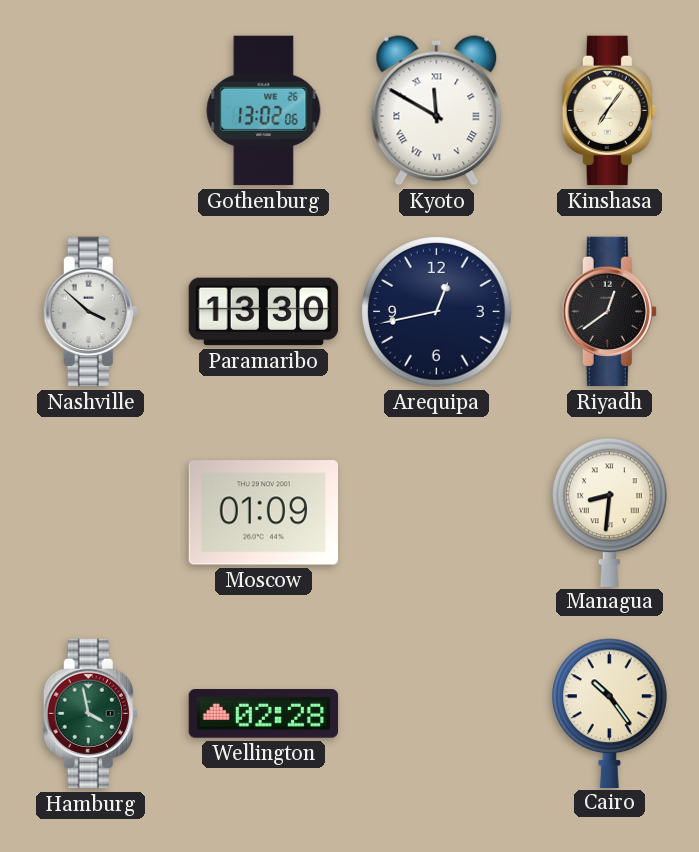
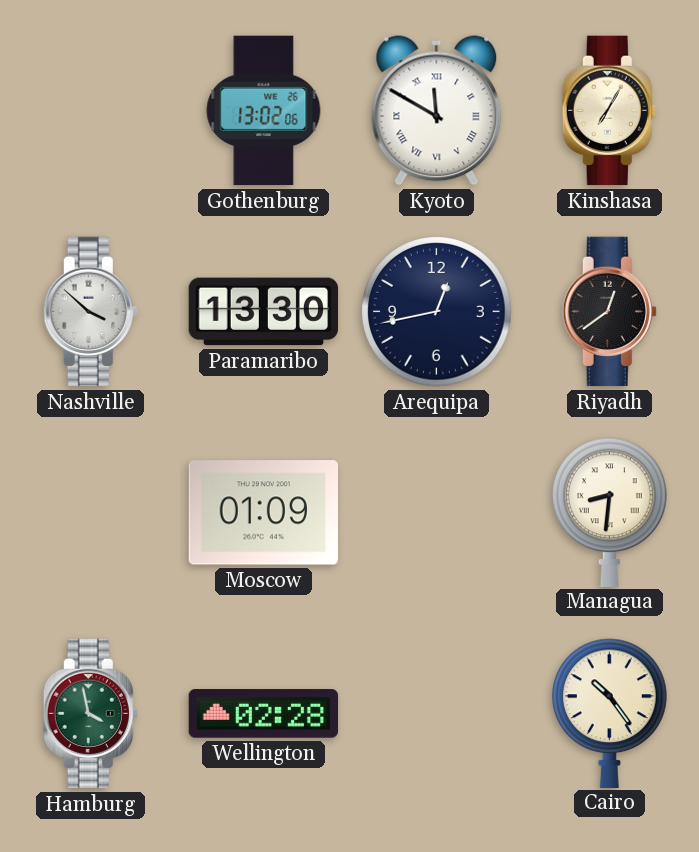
Kinshasa: 7:06 -> 7:05 (609, 111)
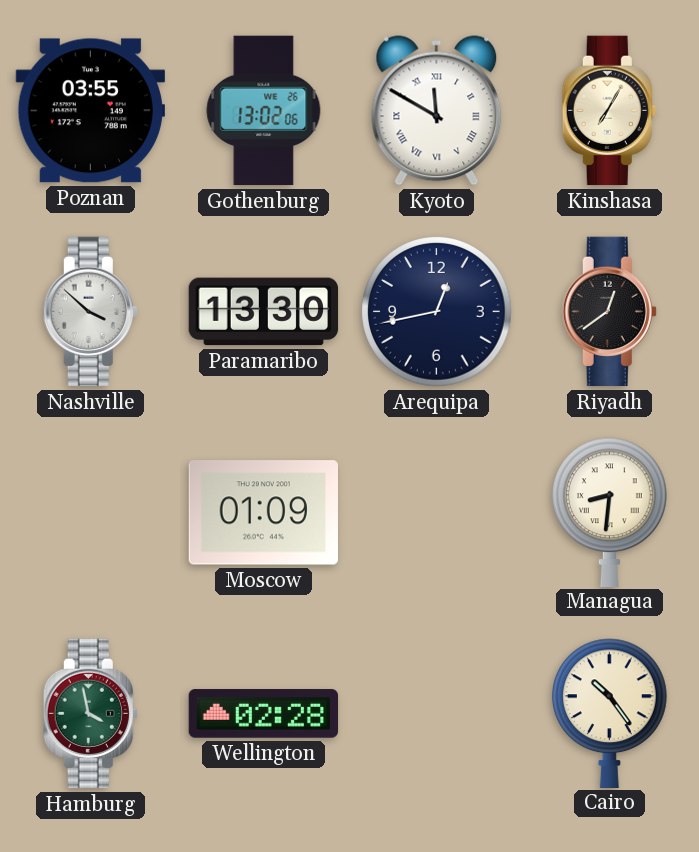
Poznan: none -> 03:55 (90, 111)
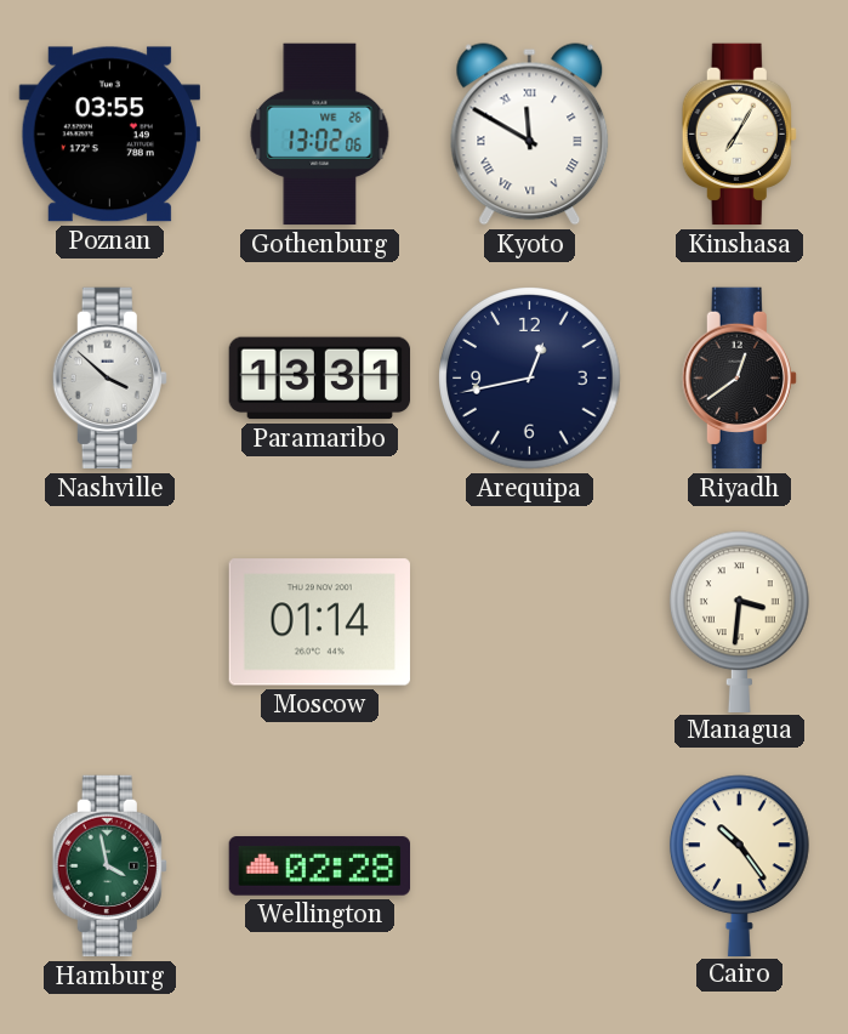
Paramaribo: 13:30 -> 13:31 (320, 379)
Moscow: 01:09 -> 01:14 (319, 623)
Managua: 8:31 -> 3:31 (739, 621)
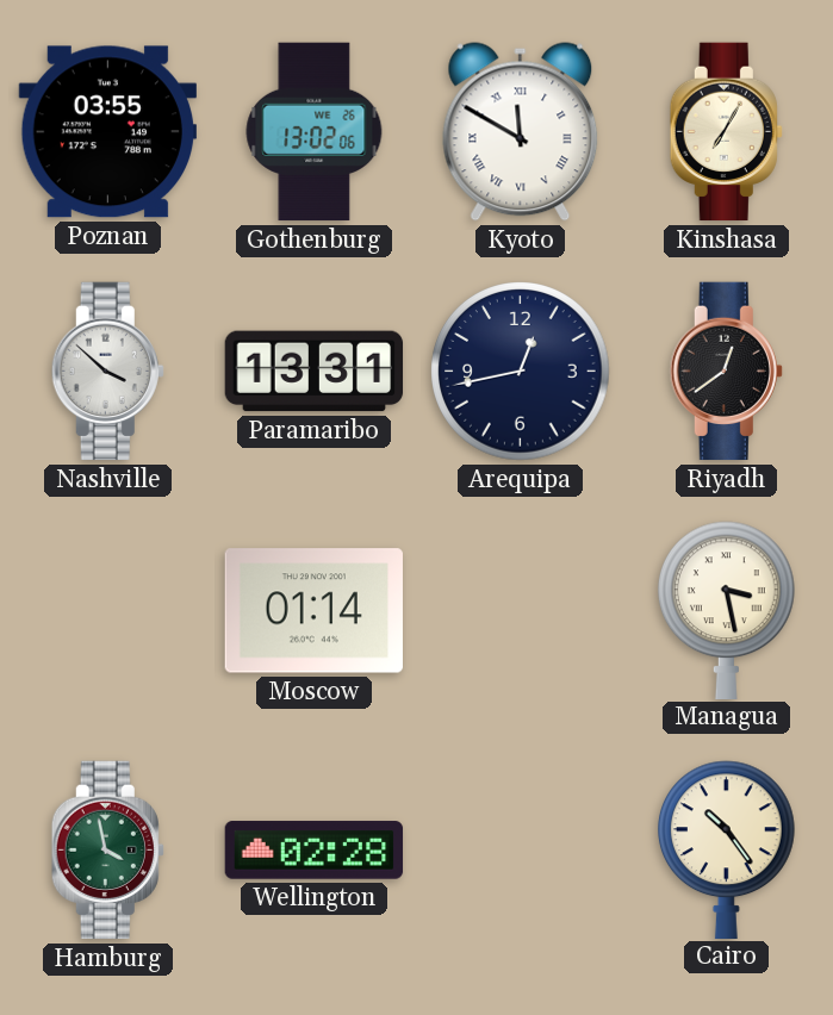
Managua: 3:31 -> 3:28 (726, 610)
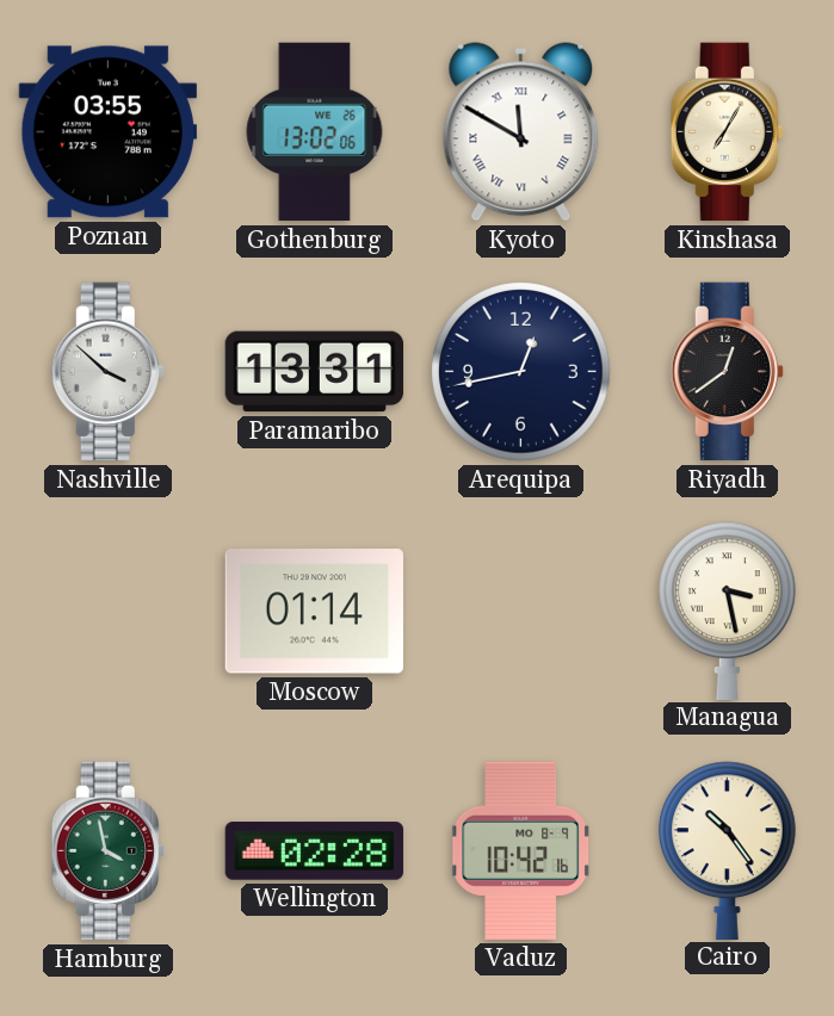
Vaduz: none -> 10:42 (520, 850)
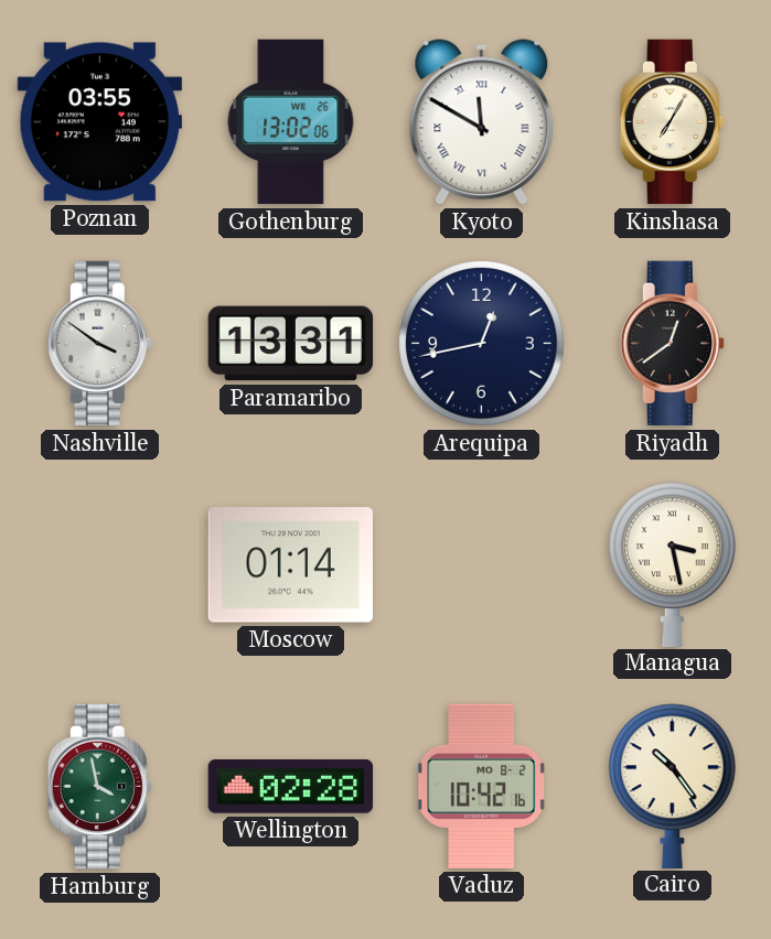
Nashville: 3:52 -> 3:51 (99, 344)
Vaduz date: MO 8-9 -> MO 8-2 (481, 786)
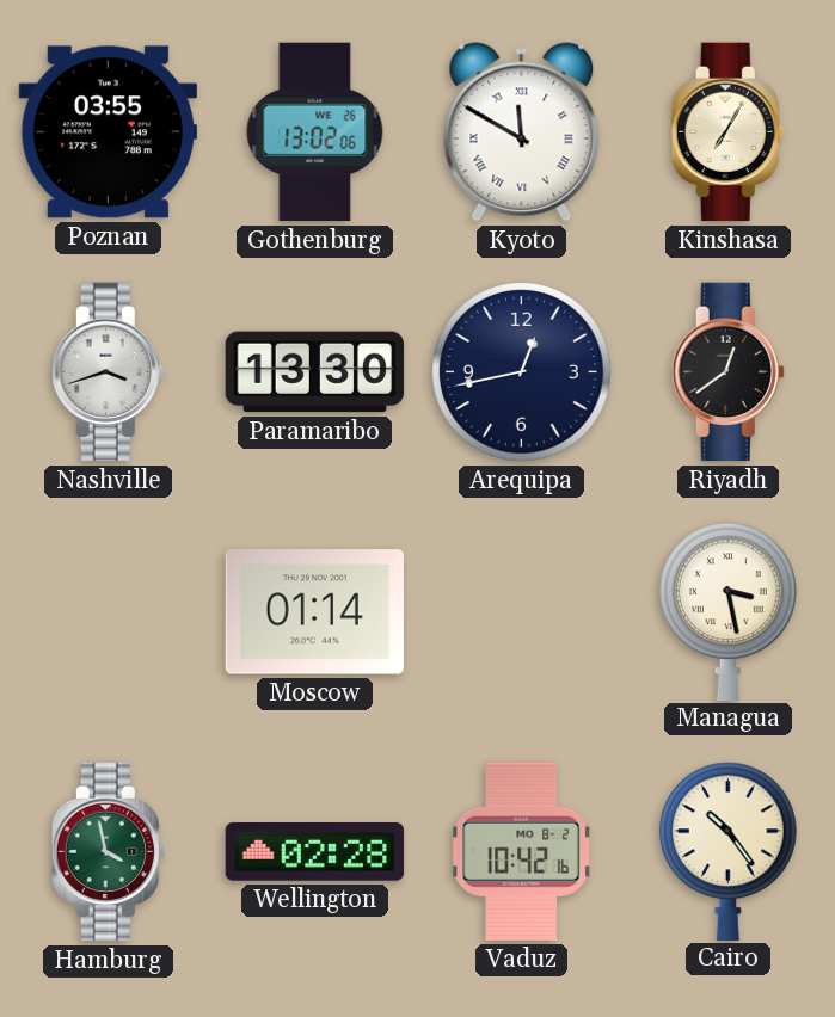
Nashville: 3:51 -> 3:42 (108, 372)
Paramaribo: 13:31 -> 13:30 (315, 372)
